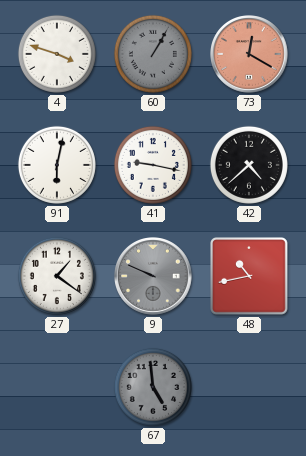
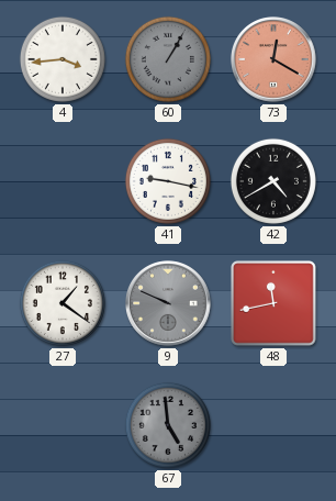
4: 3:48 -> 3:44 (63, 59)
91: 6:02 -> none (57, 165)
42: 4:38 -> 4:40 (273, 181)
48: 10:43 -> 11:43 (275, 304)
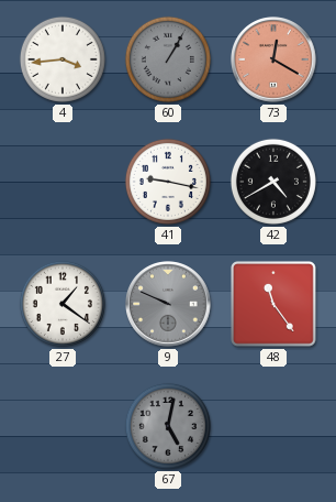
48: 11:43 -> 11:24 (275, 305)
67: 4:59 -> 5:02 (168, 426)
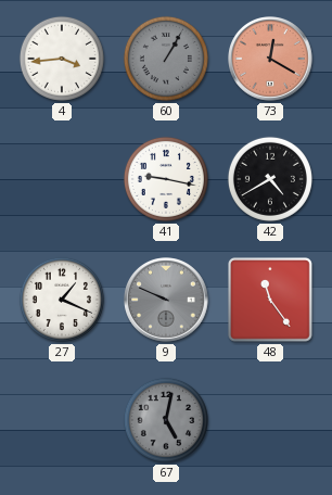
27: 1:21 -> 1:19 (62, 300)
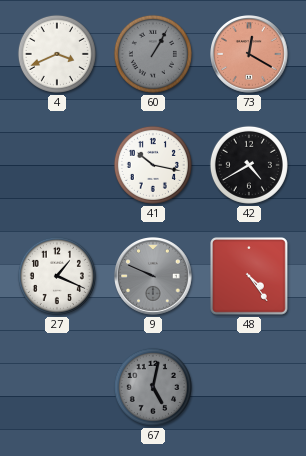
4: 3:44 -> 3:41 (57, 54)
41: 9:17 -> 10:17 (153, 165)
48: 11:24 -> 4:24 (250, 277)
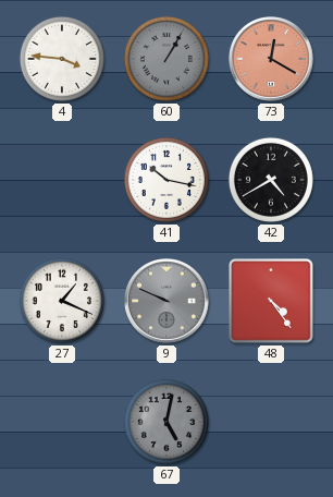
4: 3:41 -> 3:46 (62, 59)
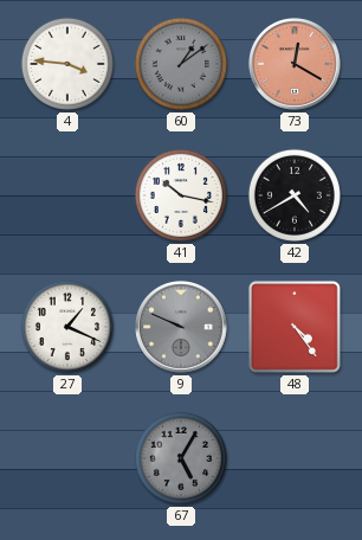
60: 1:05 -> 1:09 (181, 64)
67: 5:02 -> 5:05 (181, 458)
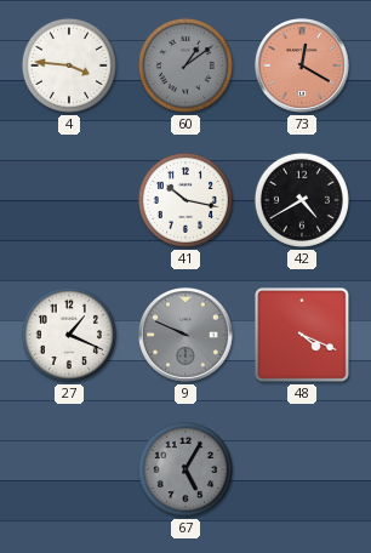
48: 4:24 -> 4:19 (303, 336)
